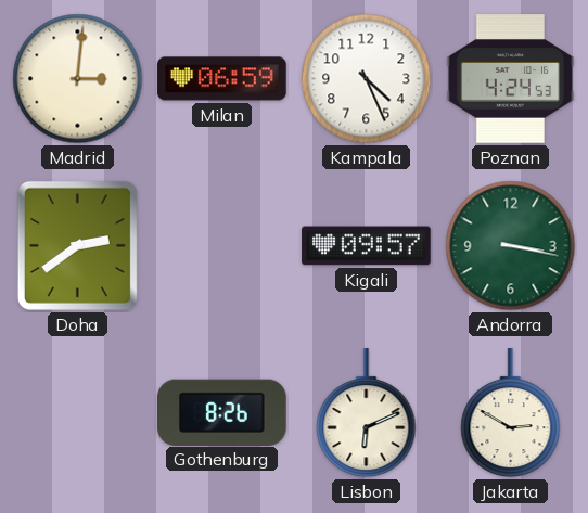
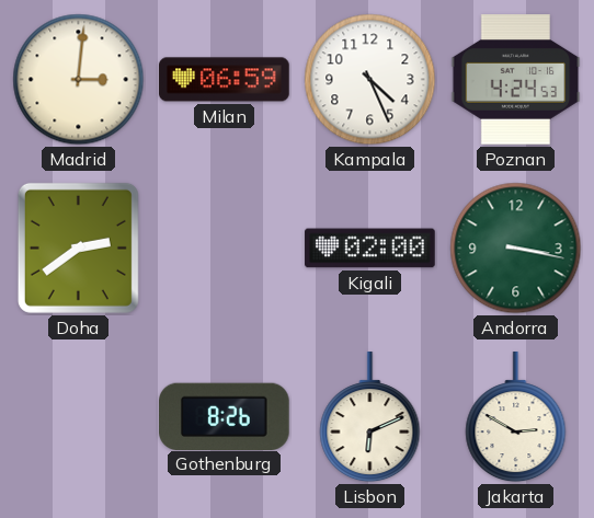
Kigali: 09:57 -> 02:00 (370, 249)
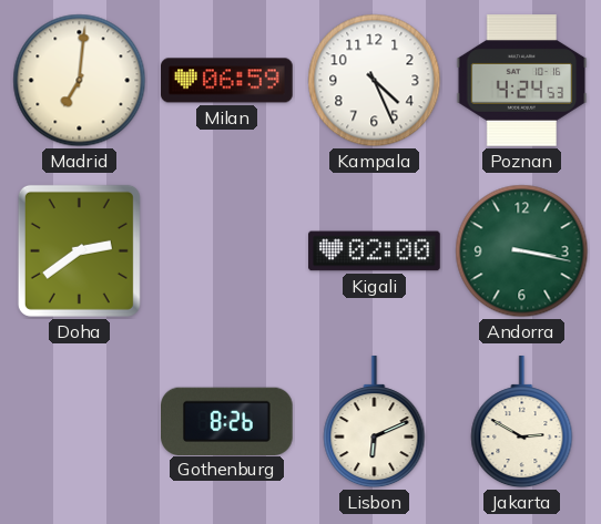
Madrid: 3:01 -> 7:01 (80, 81)
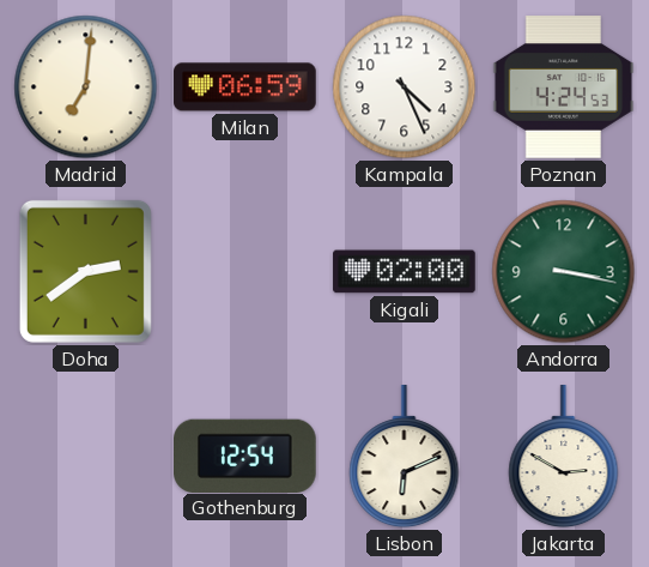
Gothenburg: 8:26 -> 12:54 (245, 456)
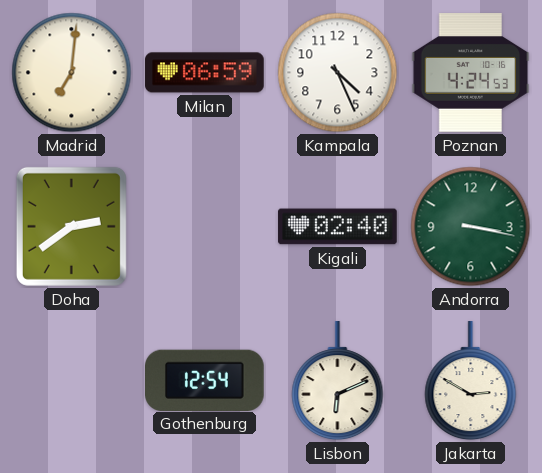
Kigali: 02:00 -> 02:40 (338, 227)
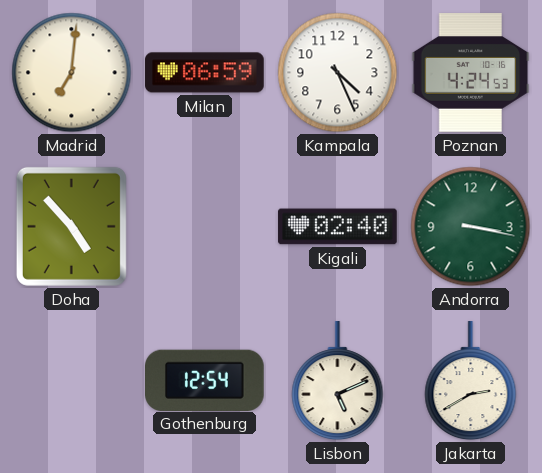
Doha: 2:39 -> 4:53 (71, 226)
Lisbon: 6:11 -> 5:11 (338, 381)
Jakarta: 2:50 -> 2:40 (471, 381)
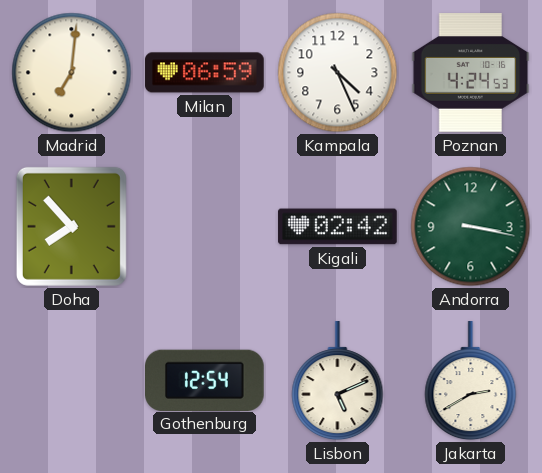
Doha: 4:53 -> 7:53 (71, 226)
Kigali: 02:40 -> 02:42 (338, 227)
